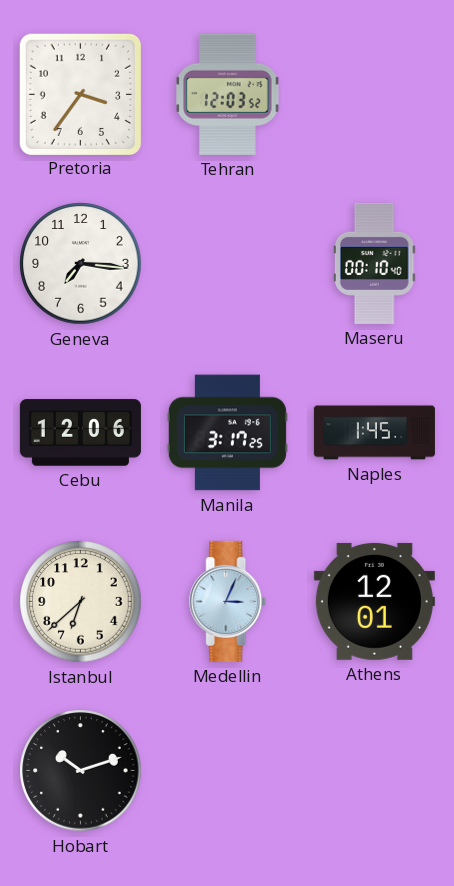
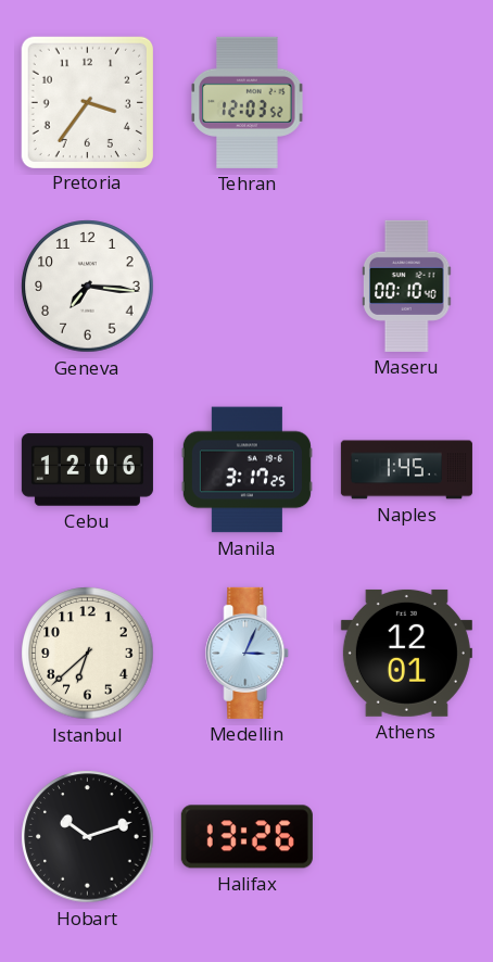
Halifax: none -> 13:26 (246, 837)
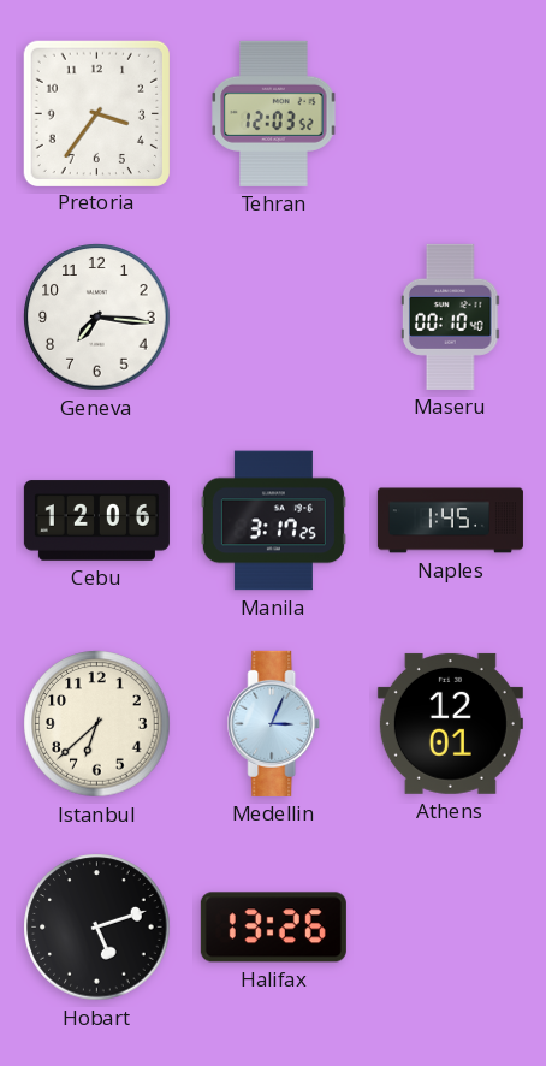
Hobart: 10:12 -> 5:12 (97, 928)
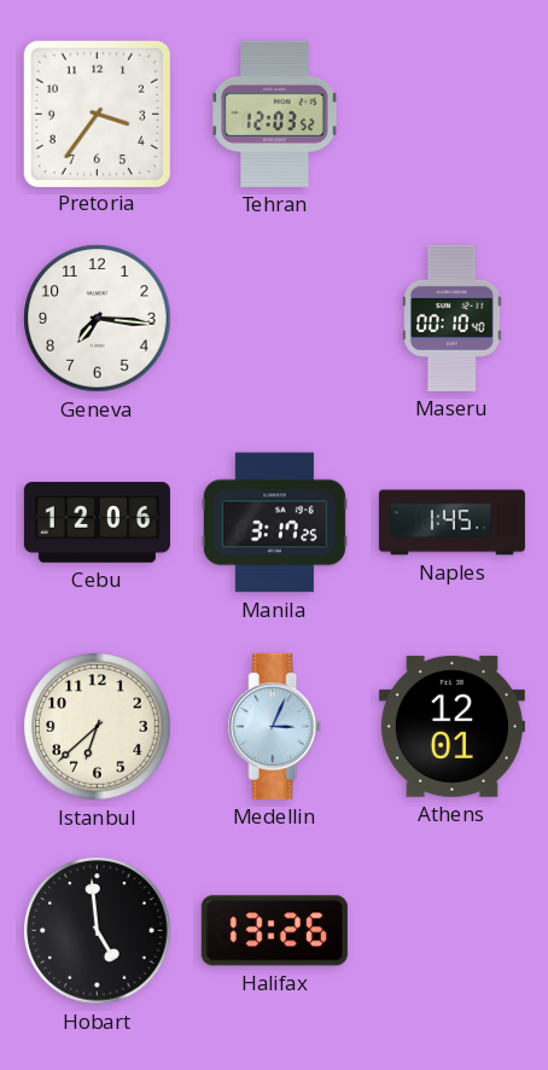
Hobart: 5:12 -> 4:59 (98, 931)
